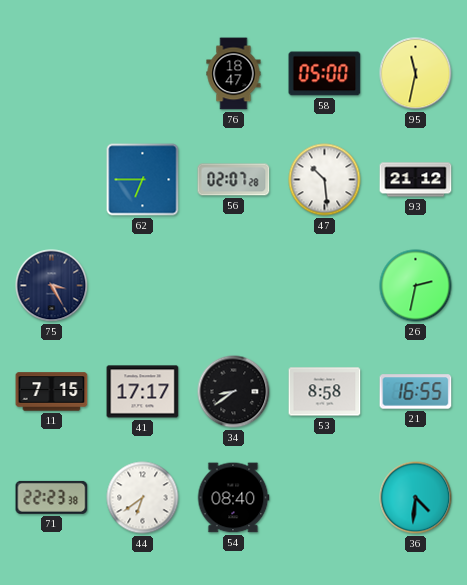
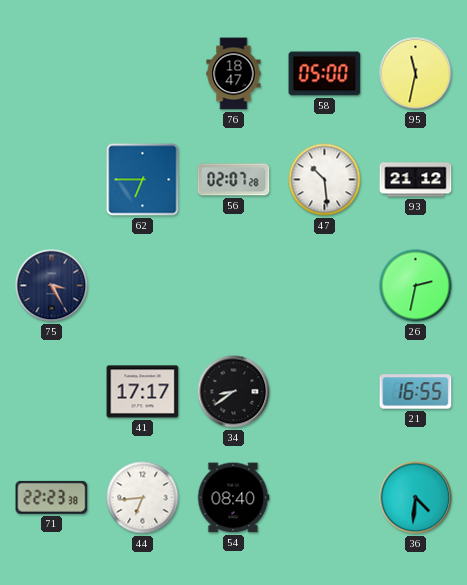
11: 7:15 -> none (52, 392)
53: 8:58 -> none (325, 392)
44: 6:39 -> 6:44 (143, 498)
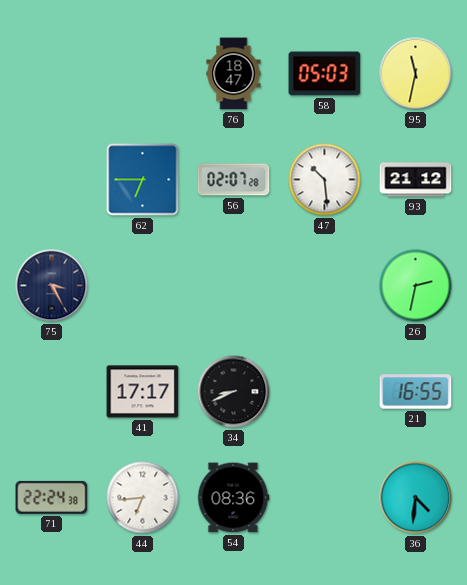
58: 05:00 -> 05:03 (325, 74)
34: 8:39 -> 8:41 (234, 392)
71: 22:23 -> 22:24 (52, 497)
54: 08:40 -> 08:36 (233, 498)
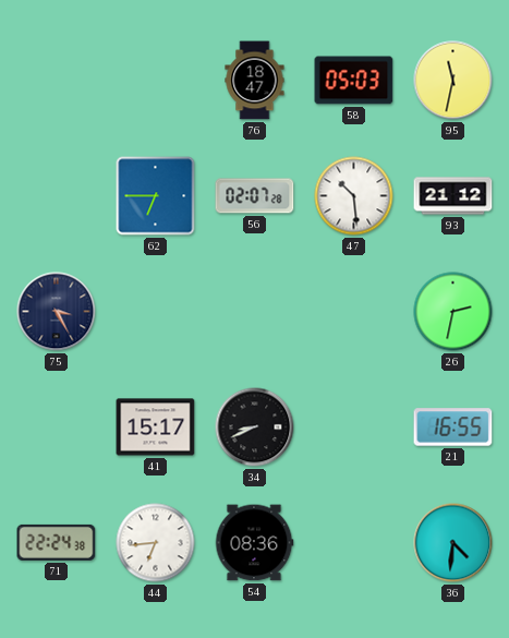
41: 17:17 -> 15:17 (156, 428)
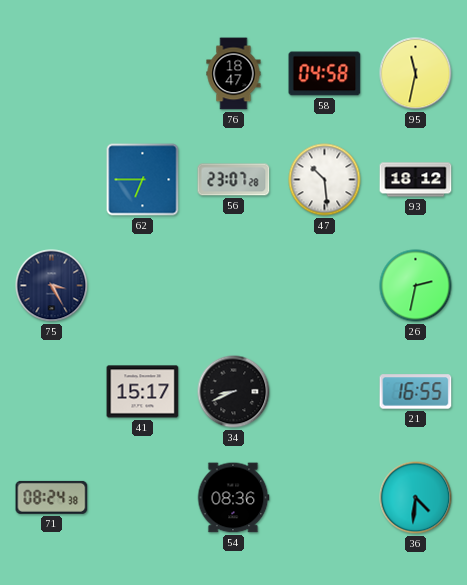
58: 05:03 -> 04:58 (325, 74)
56: 02:07 -> 23:07 (234, 180)
93: 21:12 -> 18:12 (416, 180)
71: 22:24 -> 08:24 (52, 497)
44: 6:44 -> none (156, 543)
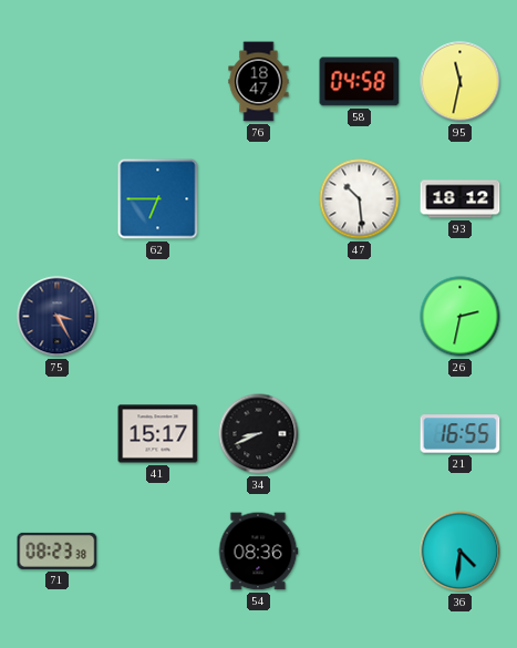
56: 23:07 -> none (234, 180)
71: 08:24 -> 08:23 (58, 551)
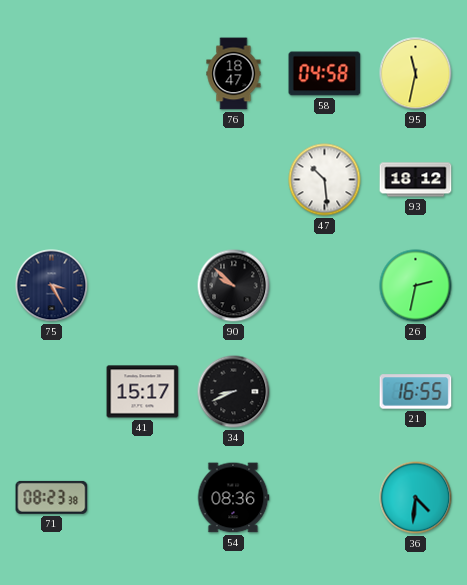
62: 6:45 -> none (158, 199)
90: none -> 9:52 (234, 286)
